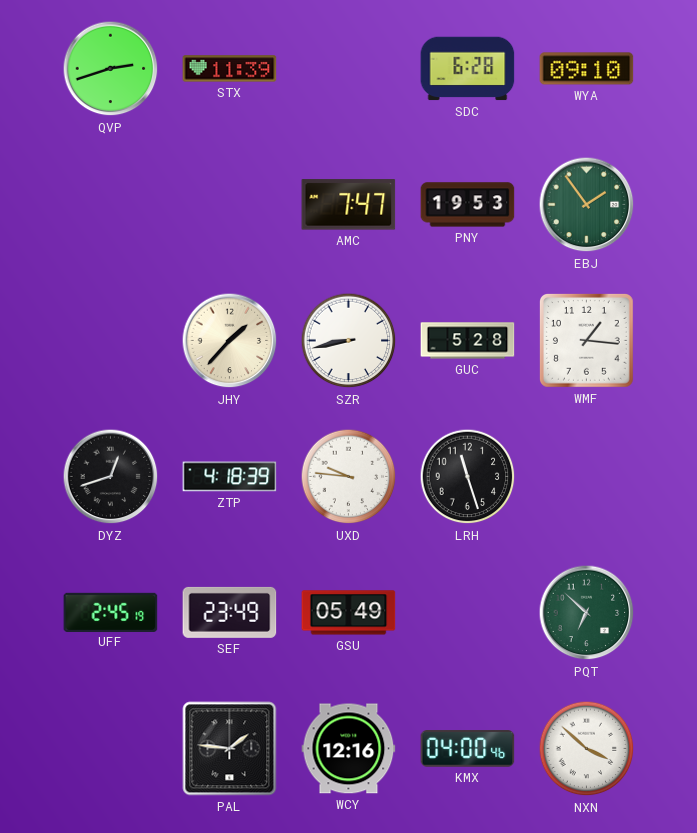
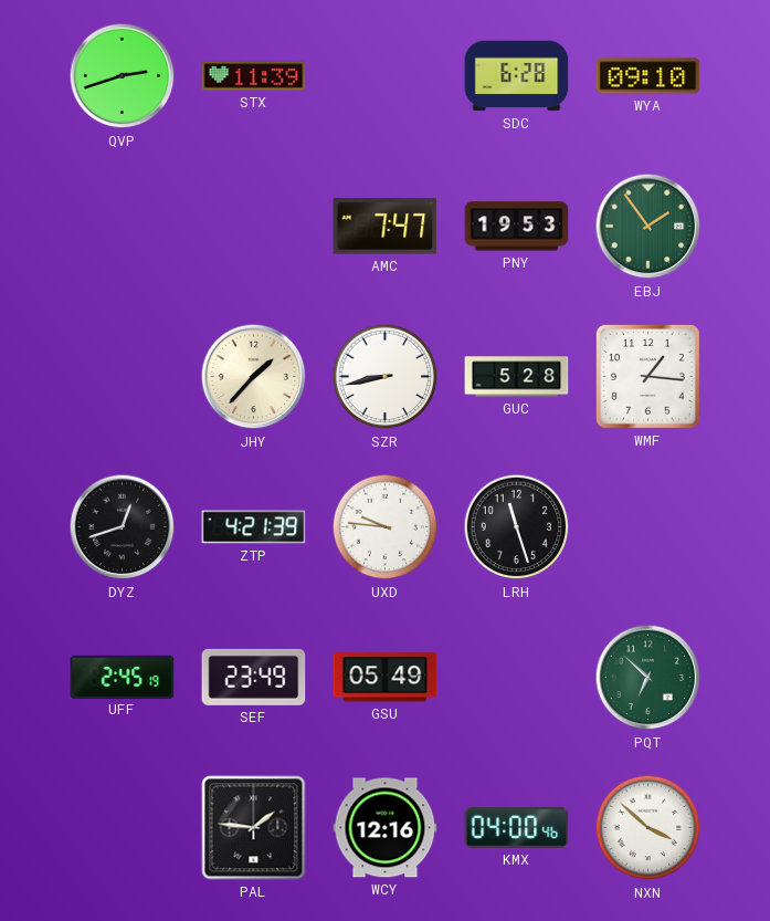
ZTP: 4:18 -> 4:21 (254, 527)
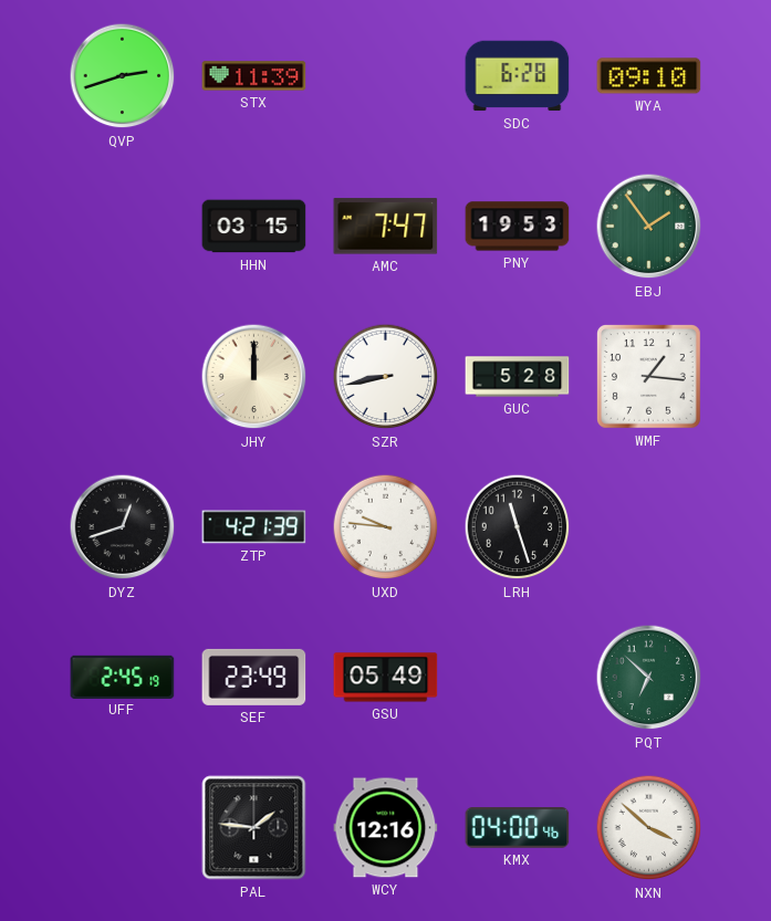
HHN: none -> 03:15 (254, 227)
JHY: 1:37 -> 12:00 (254, 377)
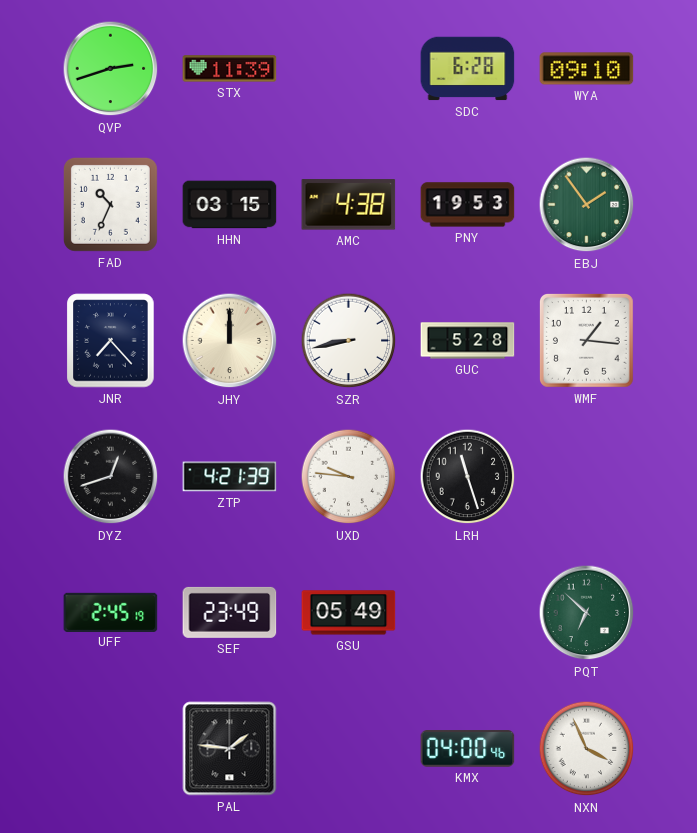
FAD: none -> 10:34 (110, 204)
AMC: 7:47 -> 4:38 (349, 205)
JNR: none -> 7:23 (111, 341)
WCY: 12:16 -> none (386, 828)
NXN: 3:52 -> 3:56 (587, 749)
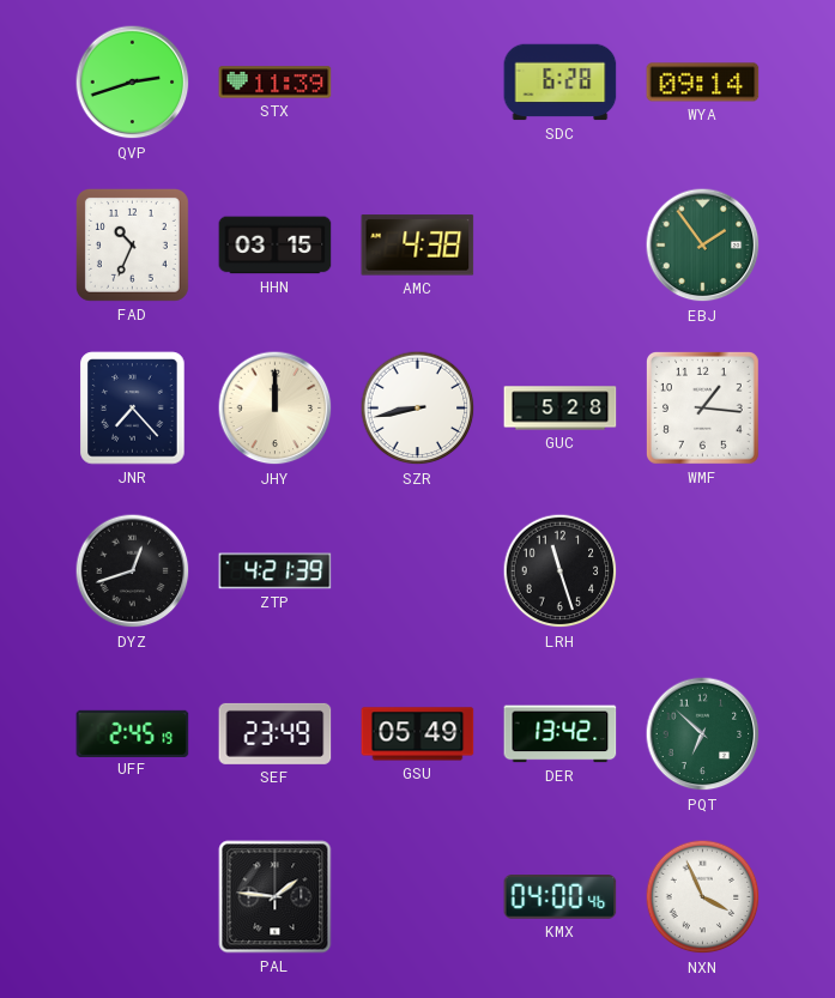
WYA: 09:10 -> 09:14 (703, 83)
PNY: 19:53 -> none (468, 205)
UXD: 9:46 -> none (349, 477)
DER: none -> 13:42 (561, 734)
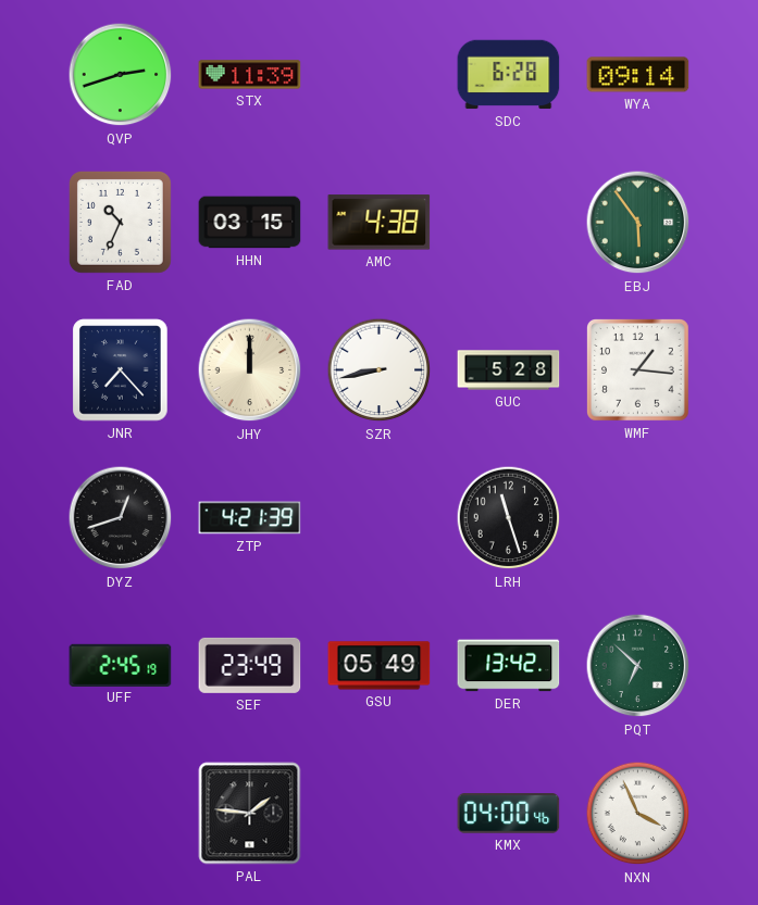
EBJ: 1:54 -> 5:54 (638, 223)
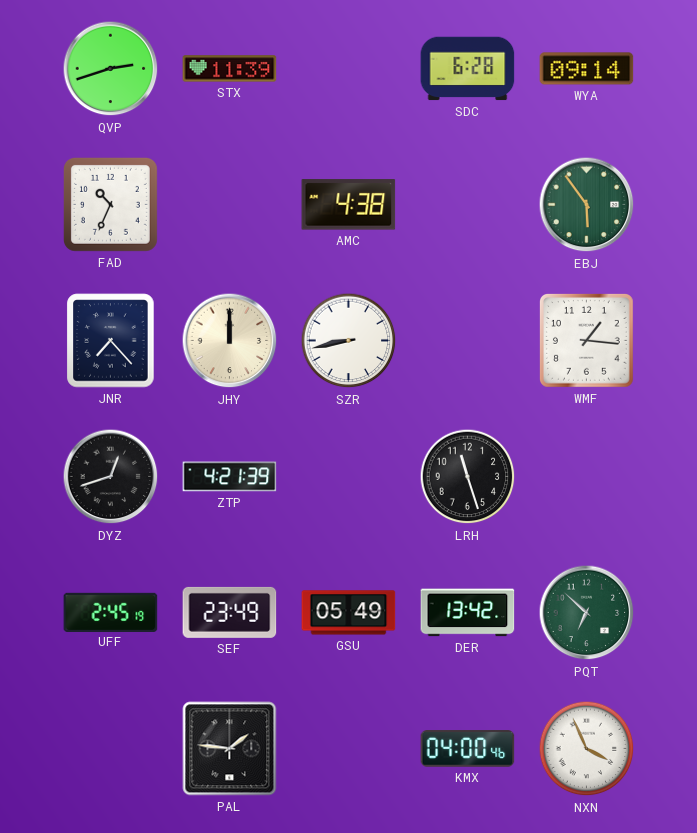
HHN: 03:15 -> none (250, 223)
GUC: 5:28 -> none (509, 370)
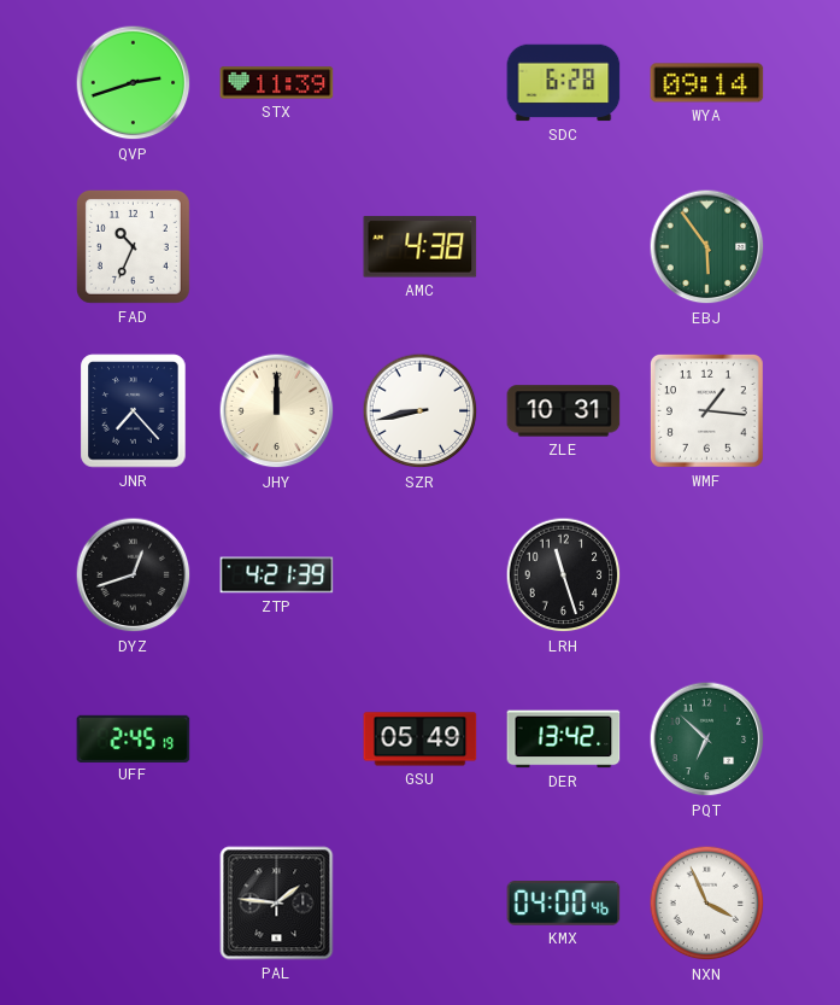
ZLE: none -> 10:31 (564, 411)
SEF: 23:49 -> none (230, 612)
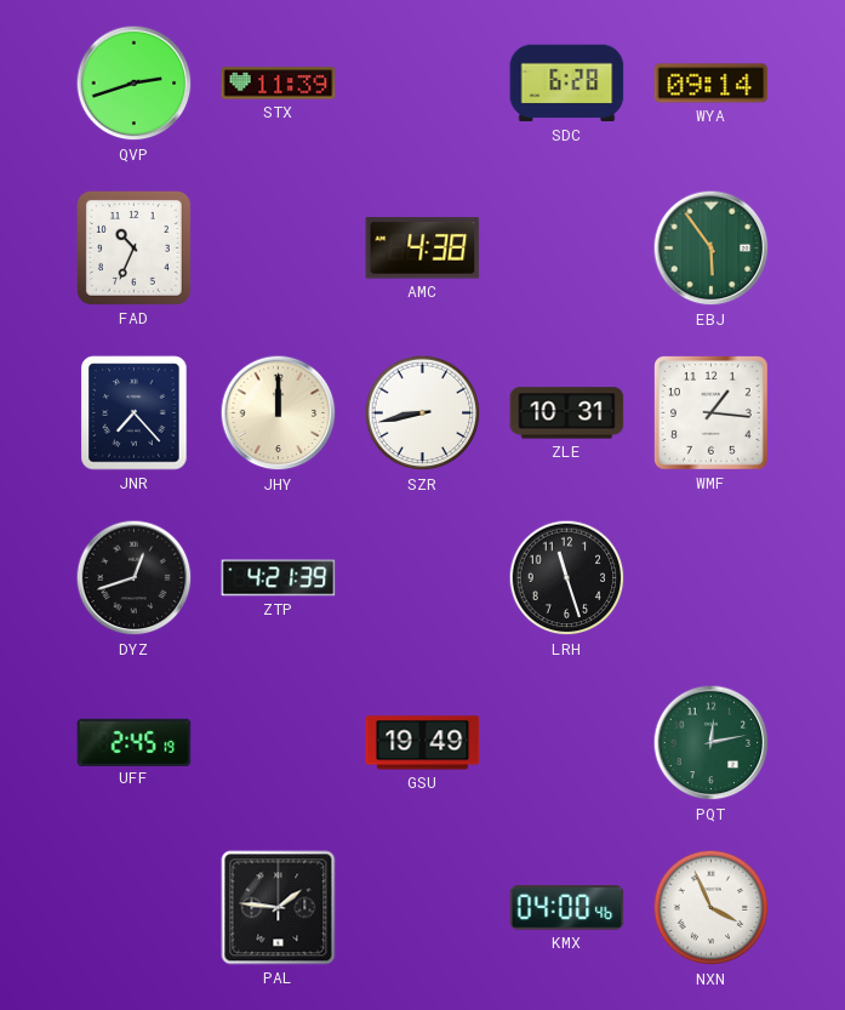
GSU: 05:49 -> 19:49 (423, 743)
DER: 13:42 -> none (564, 740)
PQT: 6:52 -> 12:13 (712, 743)
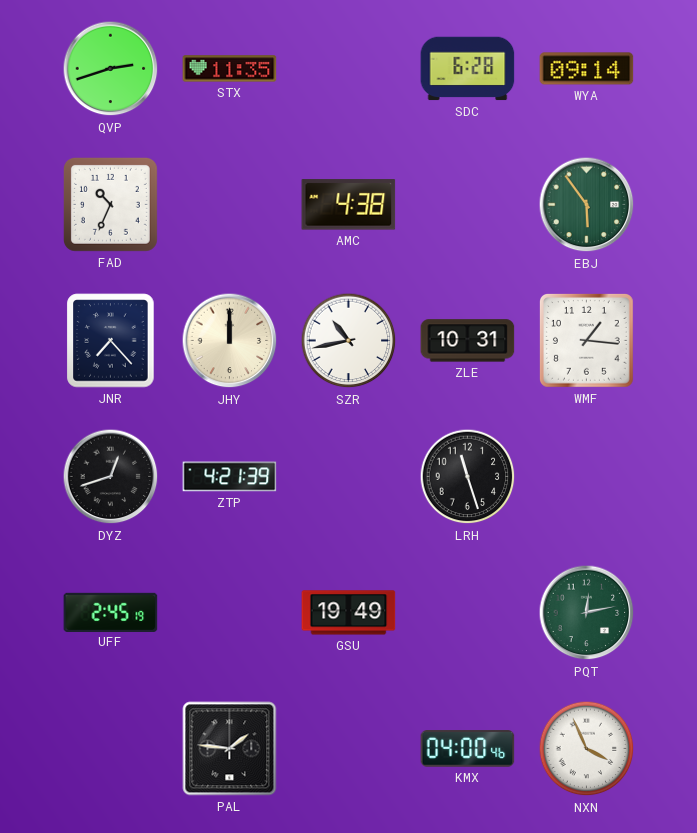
STX: 11:39 -> 11:35 (230, 69)
SZR: 8:43 -> 10:43 (349, 341)
